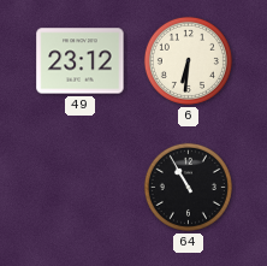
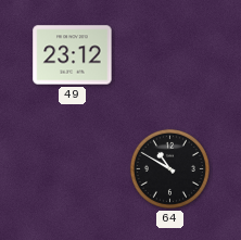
6: 6:31 -> none (188, 60)
64: 10:55 -> 10:50 (169, 168)
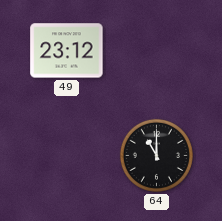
64: 10:50 -> 11:00 (156, 155)
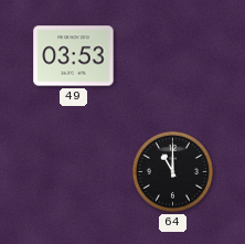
49: 23:12 -> 03:53 (74, 56)
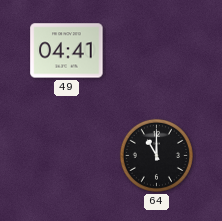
49: 03:53 -> 04:41 (67, 51)
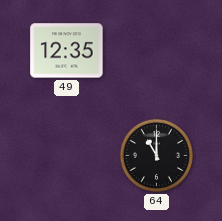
49: 04:41 -> 12:35 (67, 51)
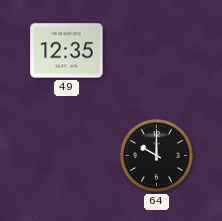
64: 11:00 -> 10:00 (156, 155)
